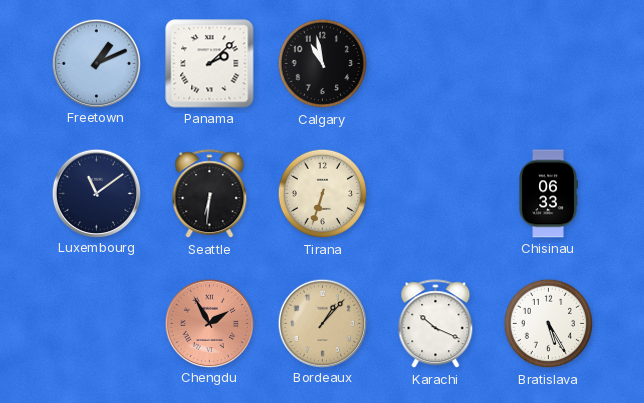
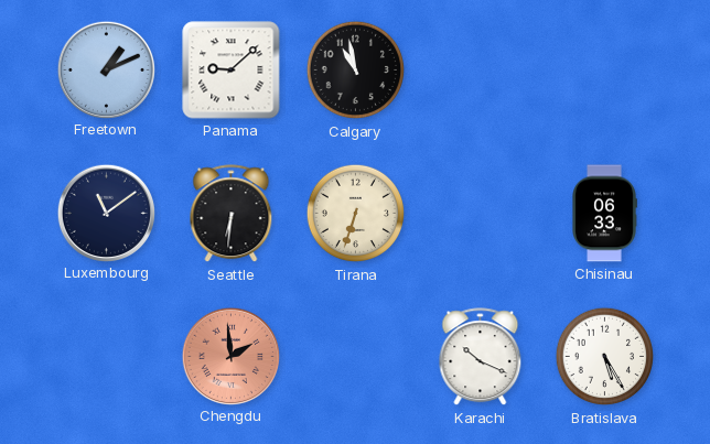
Panama: 2:08 -> 9:08 (232, 71)
Chengdu: 1:55 -> 1:59 (230, 356)
Bordeaux: 1:07 -> none (322, 323)
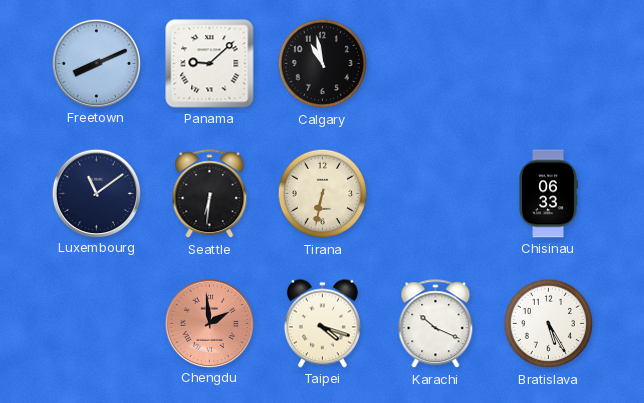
Freetown: 1:11 -> 8:11 (96, 63)
Tirana: 6:33 -> 6:32 (323, 194)
Taipei: none -> 4:18 (322, 324)
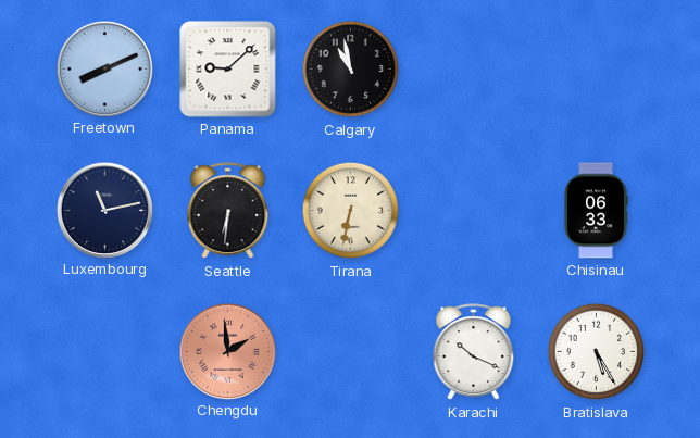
Luxembourg: 11:09 -> 11:13 (104, 210)
Taipei: 4:18 -> none (322, 324)
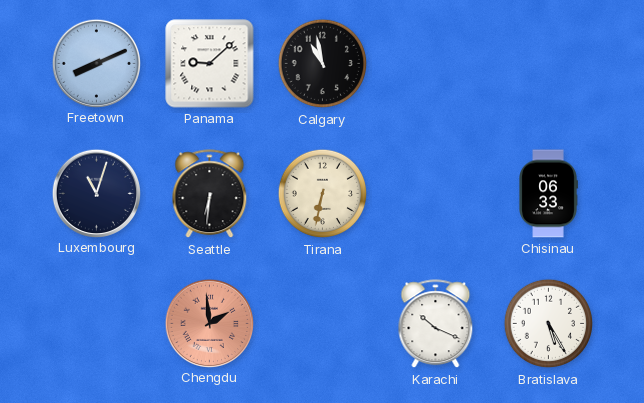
Luxembourg: 11:13 -> 11:03 (96, 193)
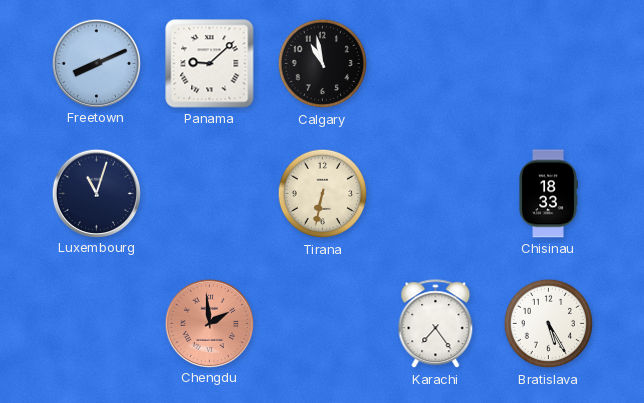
Seattle: 6:31 -> none (210, 194)
Chisinau: 06:33 -> 18:33 (548, 194)
Karachi: 10:19 -> 7:24 (436, 324)
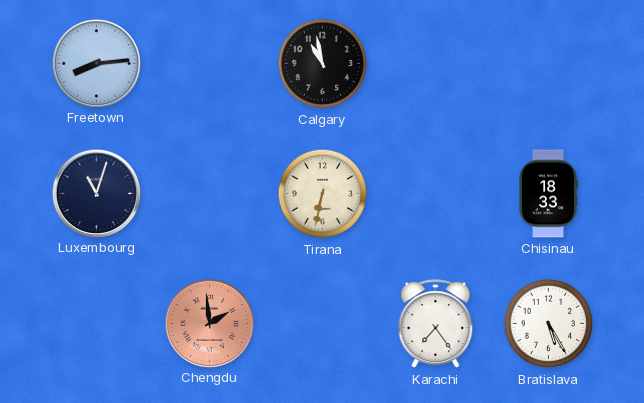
Freetown: 8:11 -> 8:14 (96, 63)
Panama: 9:08 -> none (210, 64)
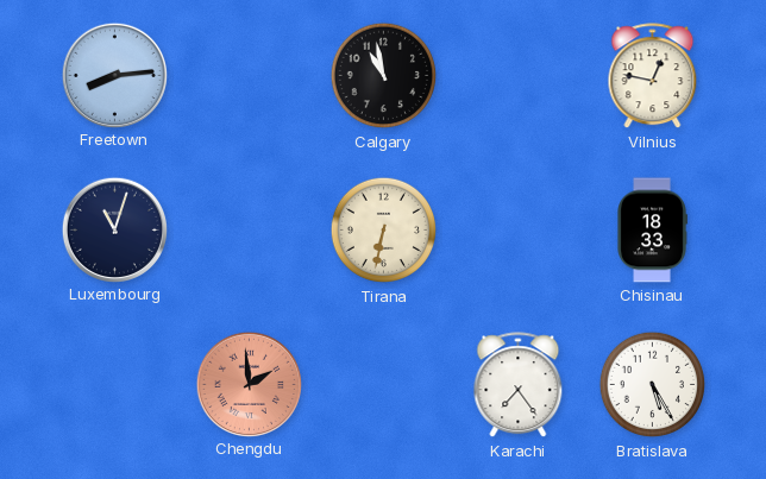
Vilnius: none -> 12:47 (653, 76)
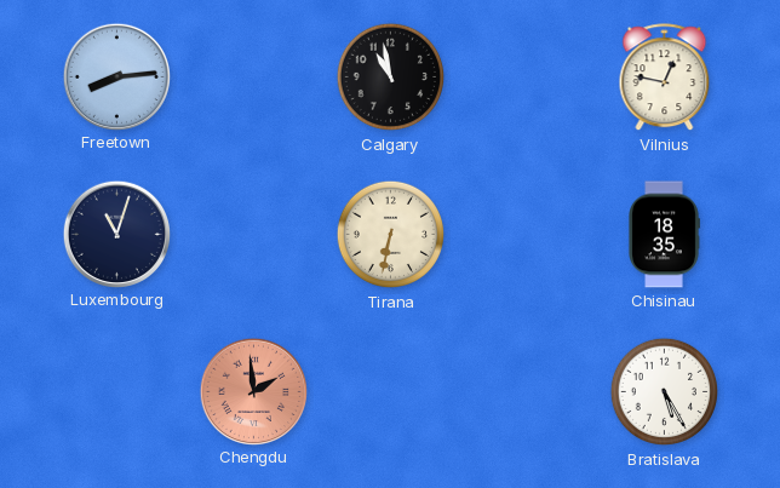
Chisinau: 18:33 -> 18:35 (664, 235)
Karachi: 7:24 -> none (519, 385)
